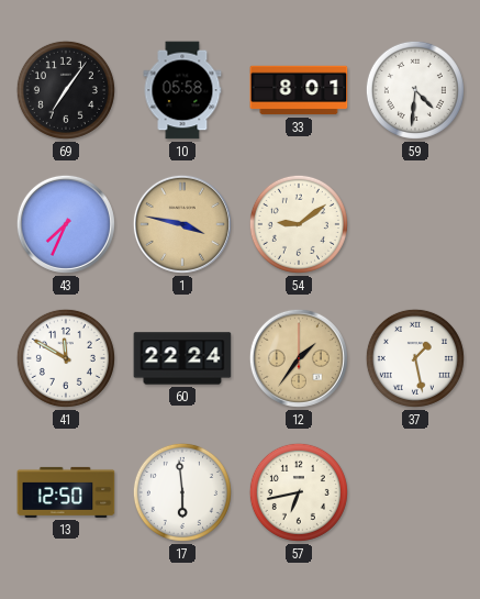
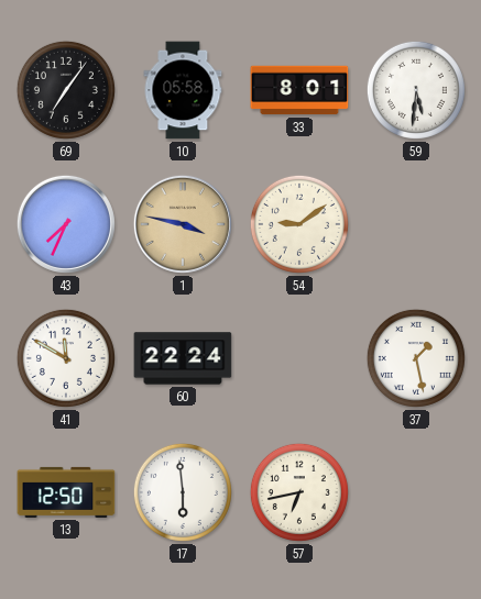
59: 4:31 -> 5:31 (416, 90)
12: 1:36 -> none (299, 358)
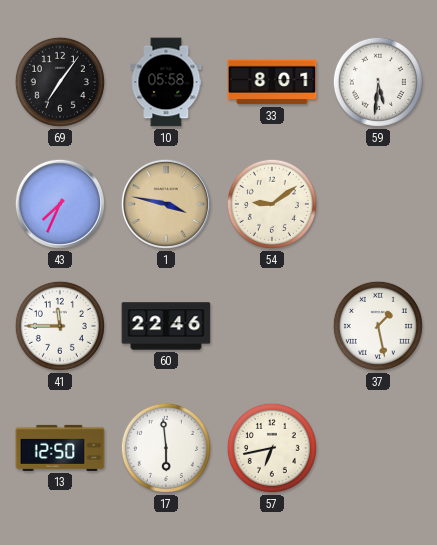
41: 11:50 -> 11:45 (60, 326)
60: 22:24 -> 22:46 (166, 326)
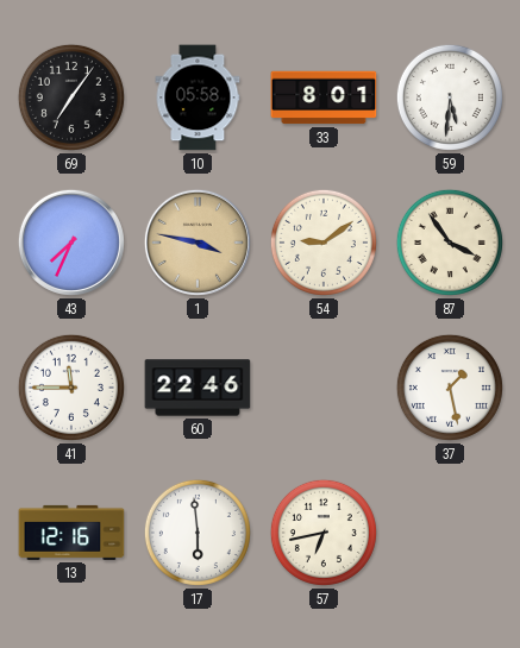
87: none -> 3:54 (450, 243)
13: 12:50 -> 12:16 (71, 533)
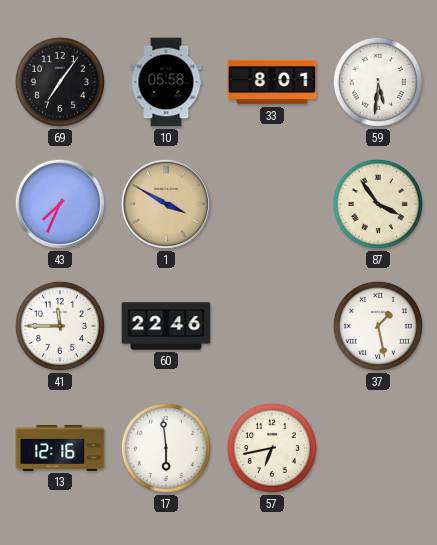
1: 3:47 -> 3:50 (166, 204)
54: 9:09 -> none (324, 243)
